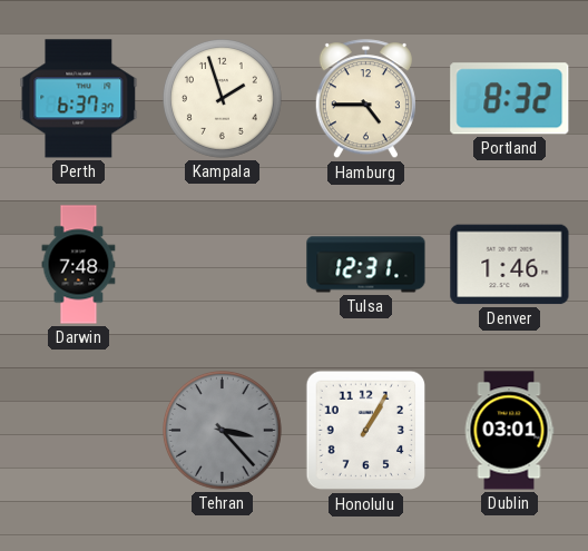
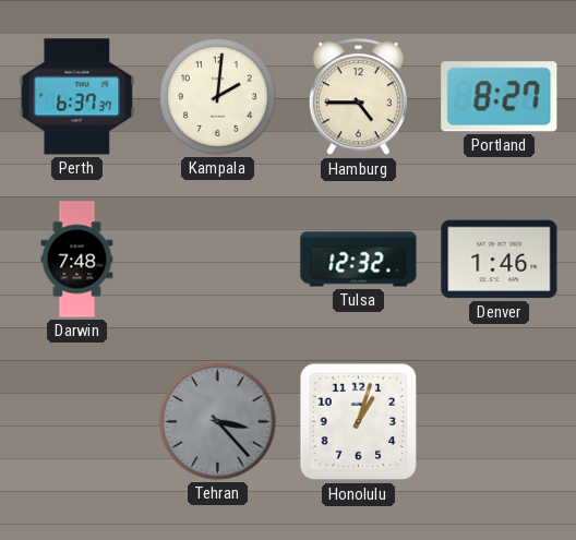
Kampala: 1:57 -> 2:01 (218, 97)
Portland: 8:32 -> 8:27 (500, 97)
Tulsa: 12:31 -> 12:32 (359, 260)
Honolulu: 1:05 -> 1:03 (359, 422)
Dublin: 03:01 -> none (509, 431)
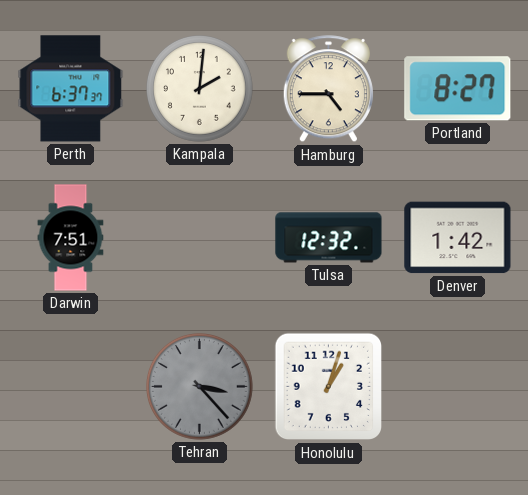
Darwin: 7:48 -> 7:51 (71, 238)
Denver: 1:46 -> 1:42 (458, 238)
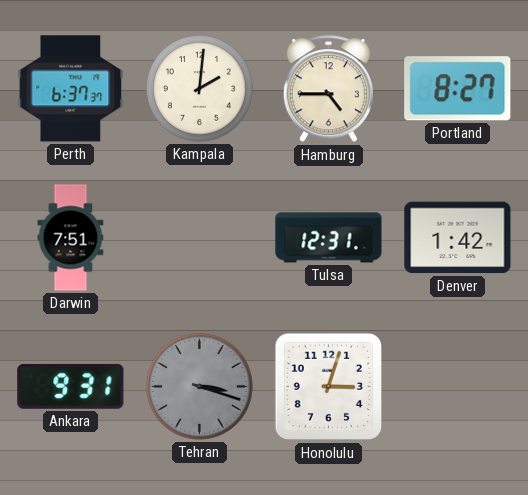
Tulsa: 12:32 -> 12:31 (329, 238)
Ankara: none -> 9:31 (71, 386)
Tehran: 3:23 -> 3:18 (200, 387)
Honolulu: 1:03 -> 3:03 (329, 387)
